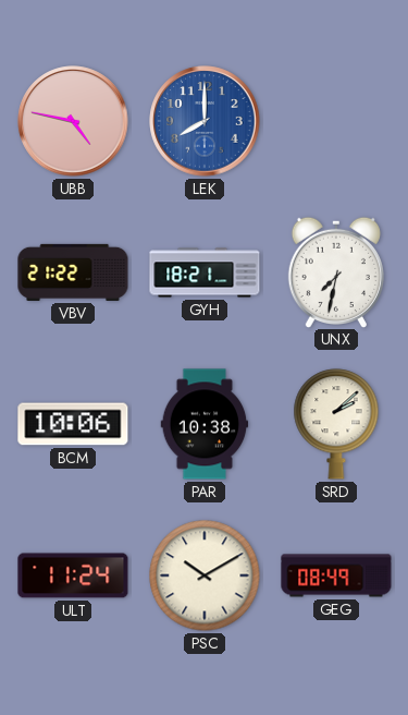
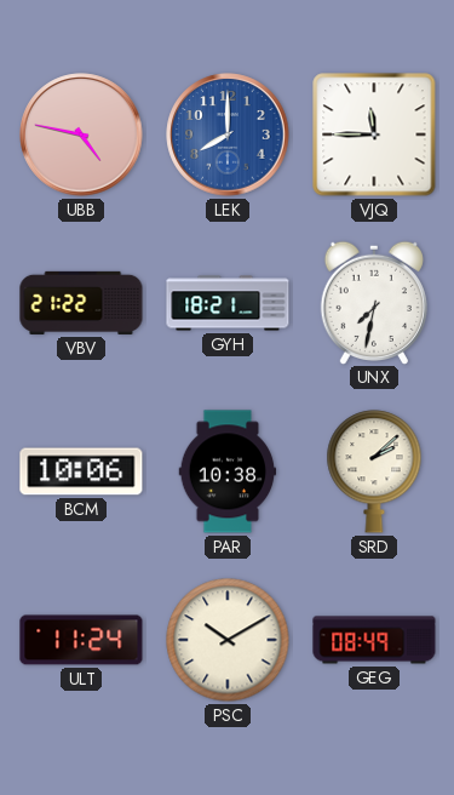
VJQ: none -> 11:45 (374, 135)
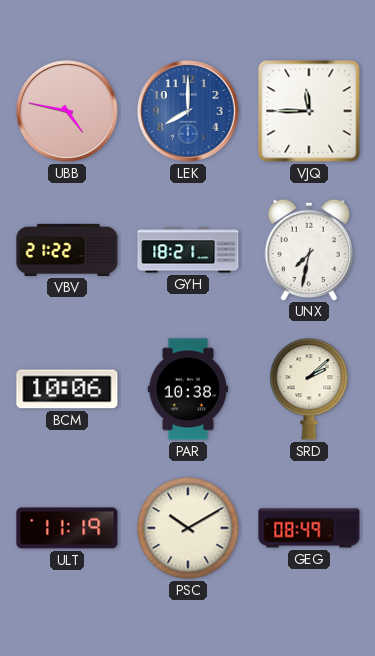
ULT: 11:24 -> 11:19 (67, 528)
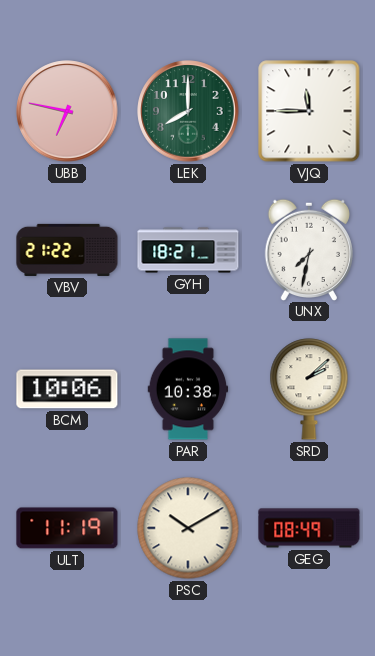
UBB: 4:47 -> 6:47 (67, 111)
LEK dial: blue -> green (188, 111)
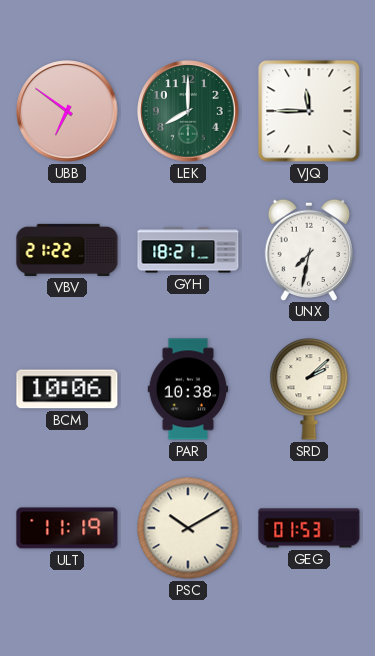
UBB: 6:47 -> 6:51 (67, 111)
GEG: 08:49 -> 01:53 (309, 528)
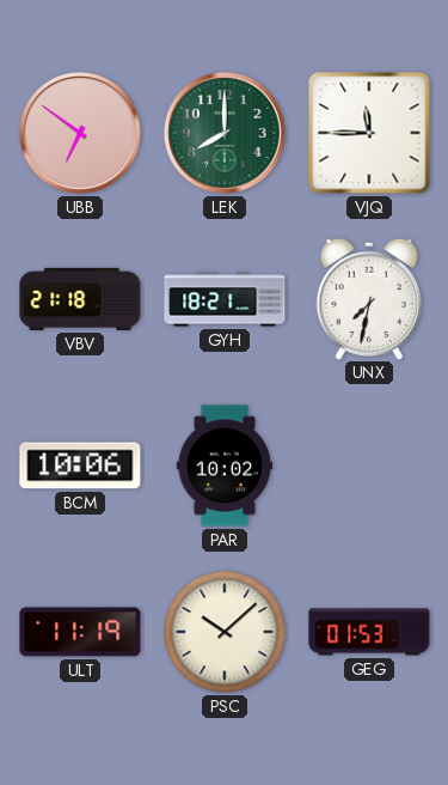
VBV: 21:22 -> 21:18 (80, 299)
PAR: 10:38 -> 10:02 (225, 465)
SRD: 2:08 -> none (309, 389)
PSC: 10:10 -> 10:08 (225, 632)
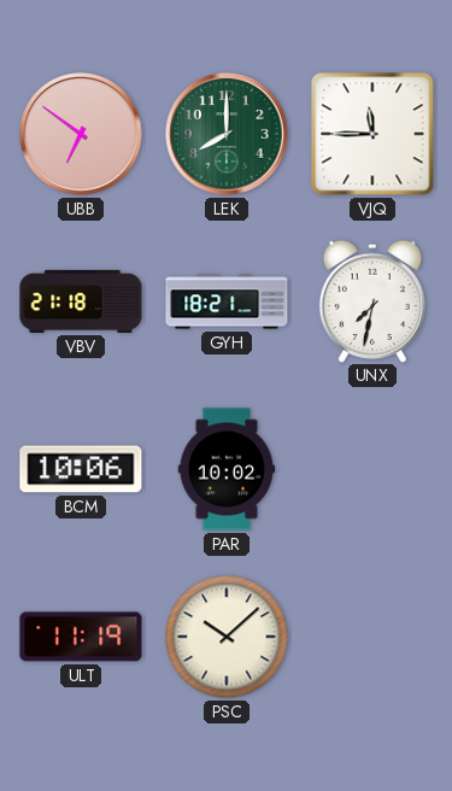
GEG: 01:53 -> none (369, 632)
